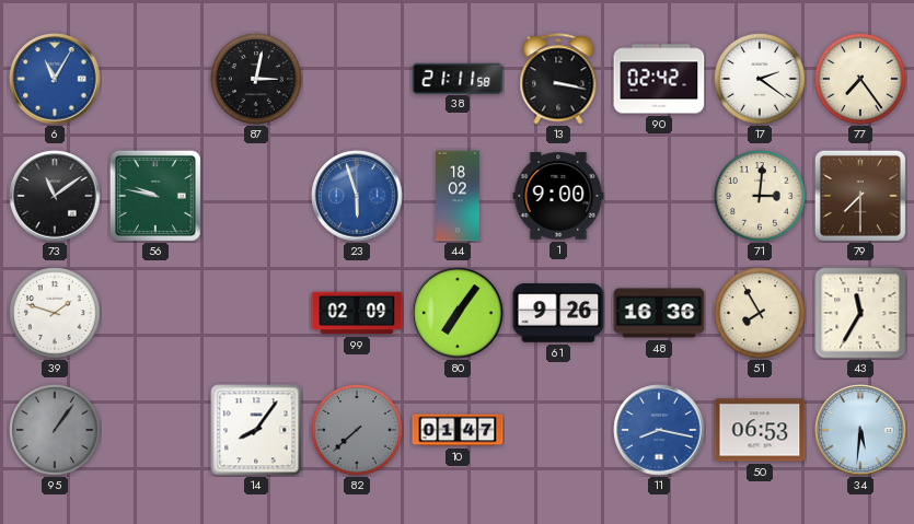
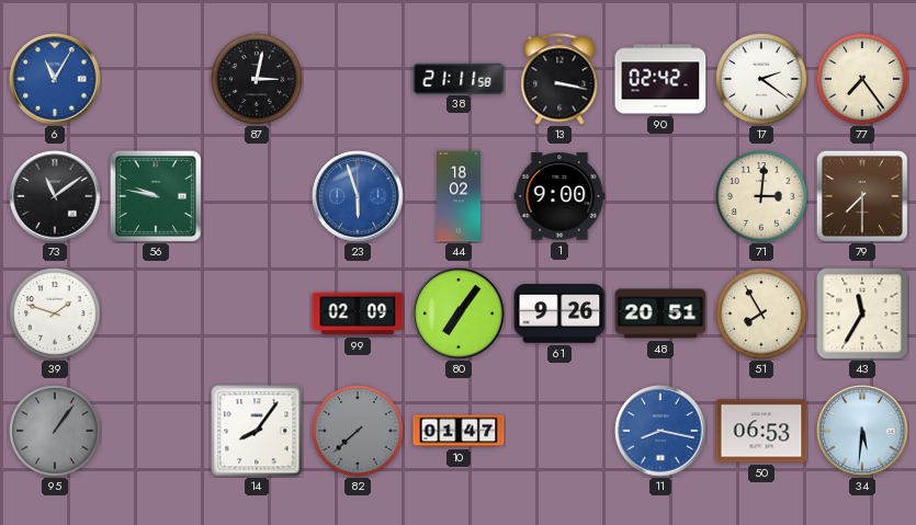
48: 16:36 -> 20:51 (660, 313)
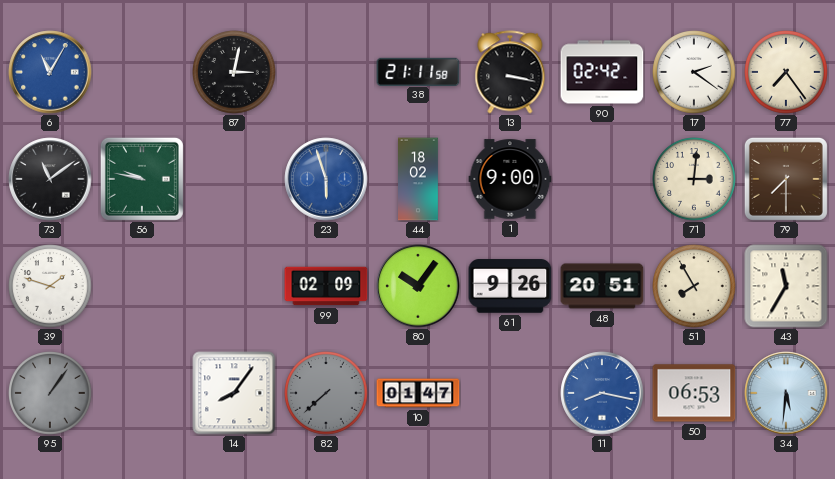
80: 7:06 -> 10:06 (418, 286)
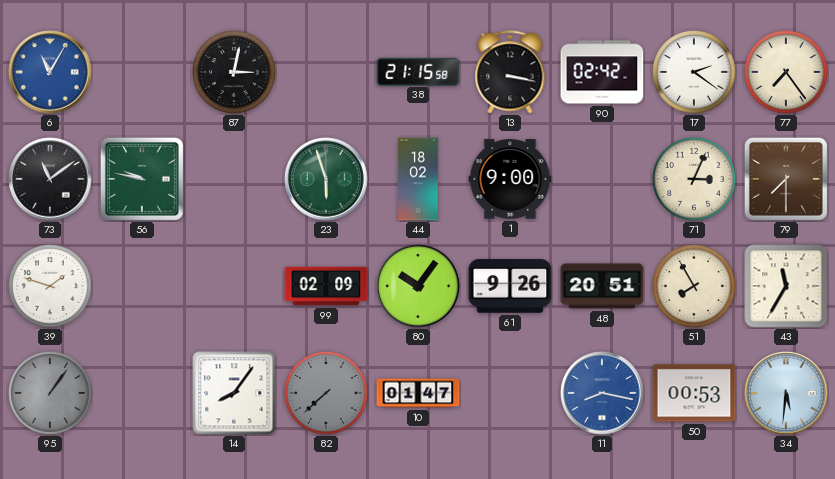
38: 21:11 -> 21:15 (418, 71)
23 dial: blue -> green (326, 179)
71: 3:01 -> 3:04 (694, 179)
50: 06:53 -> 00:53 (694, 393)
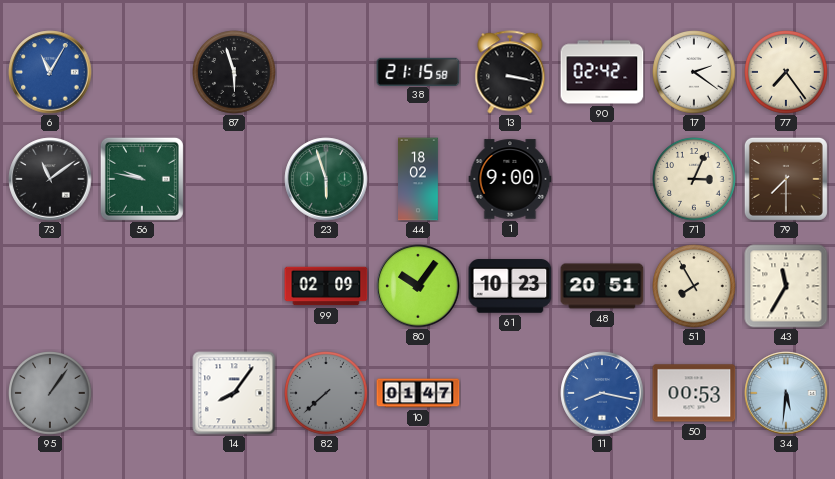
87: 3:02 -> 5:57 (234, 72)
39: 1:48 -> none (50, 286)
61: 9:26 -> 10:23 (510, 286)
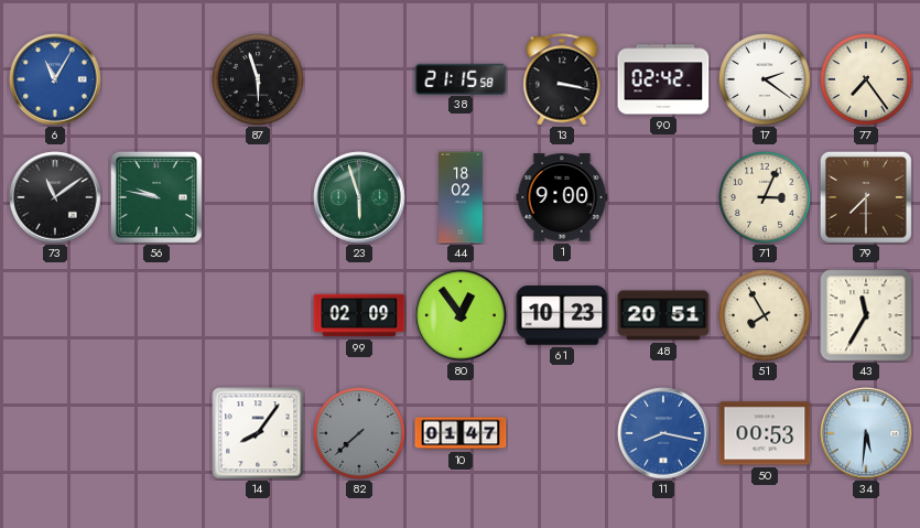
80: 10:06 -> 12:54 (461, 315)
95: 1:06 -> none (50, 393)
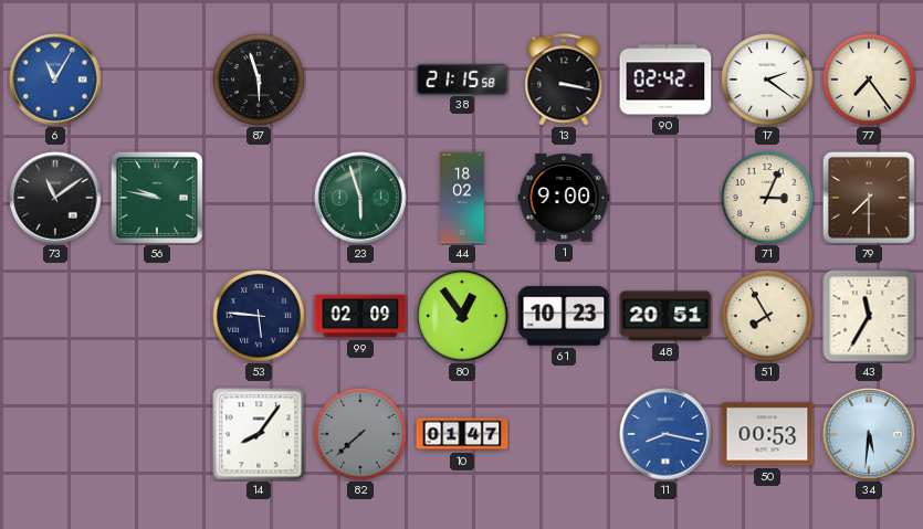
53: none -> 5:46 (259, 316)
